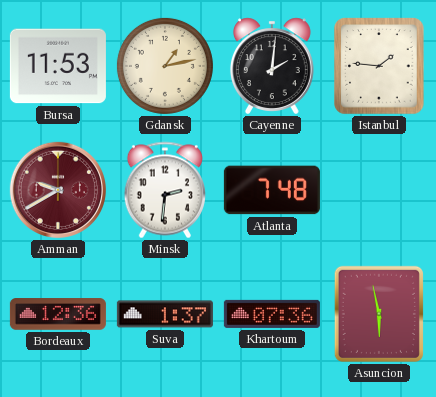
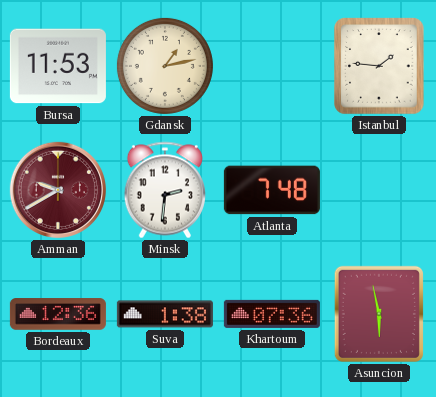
Cayenne: 2:01 -> none (272, 66)
Suva: 1:37 -> 1:38 (165, 314)
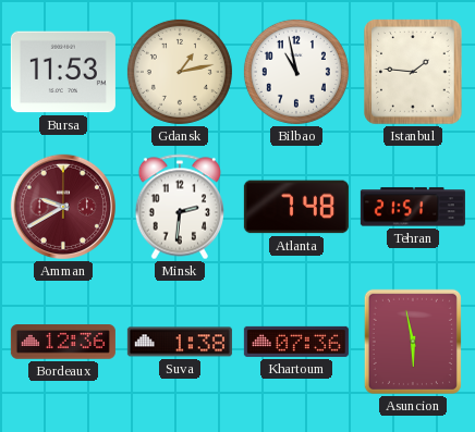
Bilbao: none -> 10:58 (296, 72)
Tehran: none -> 21:51 (413, 207)
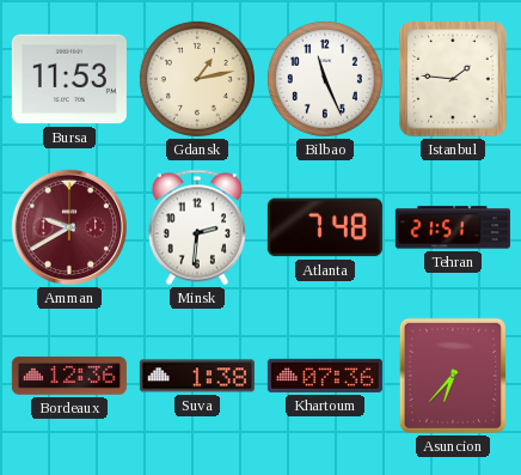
Bilbao: 10:58 -> 11:26 (325, 79)
Asuncion: 5:58 -> 6:37 (453, 376)
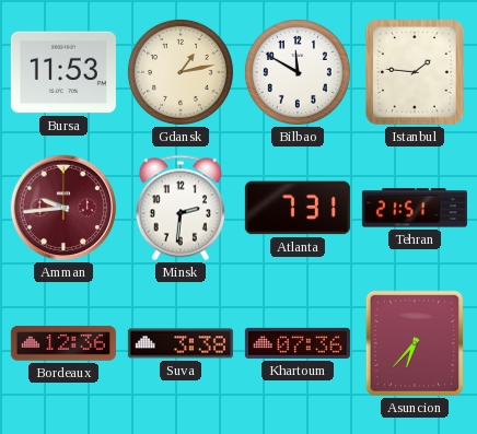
Bilbao: 11:26 -> 11:50 (298, 72)
Amman: 9:40 -> 9:44 (63, 208)
Atlanta: 7:48 -> 7:31 (298, 208)
Suva: 1:38 -> 3:38 (181, 343)
